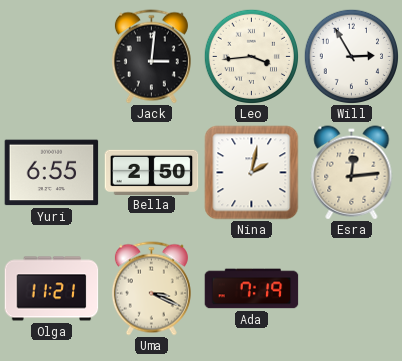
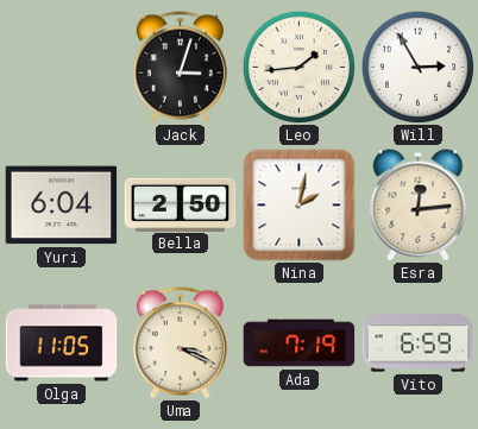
Jack: 3:01 -> 3:03 (180, 68)
Leo: 3:44 -> 1:44 (298, 67)
Yuri: 6:55 -> 6:04 (62, 206)
Olga: 11:21 -> 11:05 (62, 343)
Vito: none -> 6:59 (419, 343)
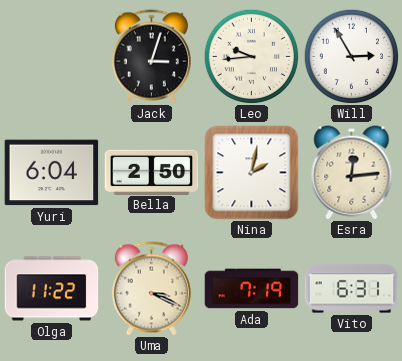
Leo: 1:44 -> 9:44 (251, 56)
Olga: 11:05 -> 11:22 (52, 289)
Vito: 6:59 -> 6:31 (352, 289)
